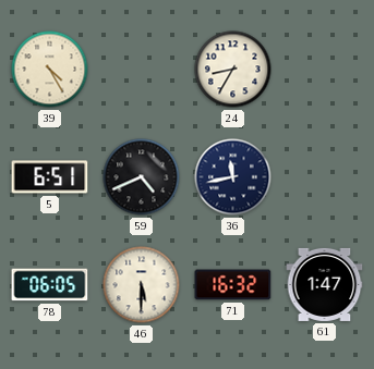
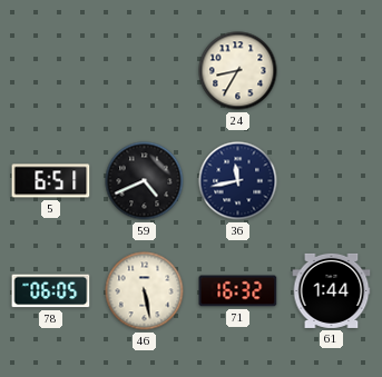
39: 4:25 -> none (50, 70)
46: 5:30 -> 5:28 (145, 291)
61: 1:47 -> 1:44 (332, 290)
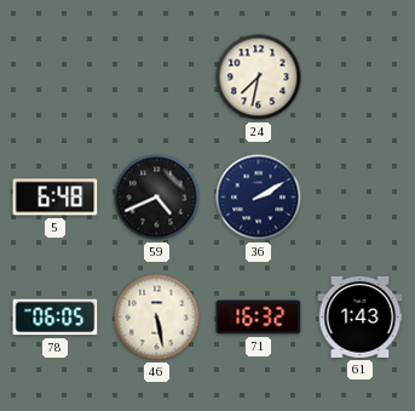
24: 8:35 -> 7:32 (259, 78)
5: 6:51 -> 6:48 (56, 198)
36: 11:43 -> 2:10 (259, 198)
61: 1:44 -> 1:43 (361, 316)
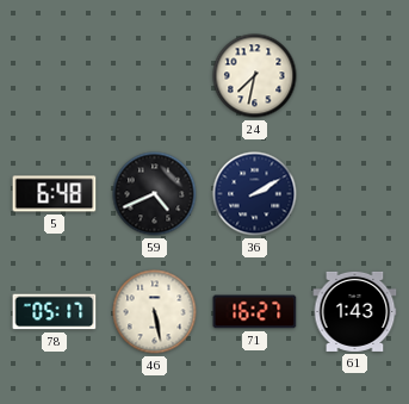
78: 06:05 -> 05:17 (55, 312)
71: 16:32 -> 16:27 (255, 312)
